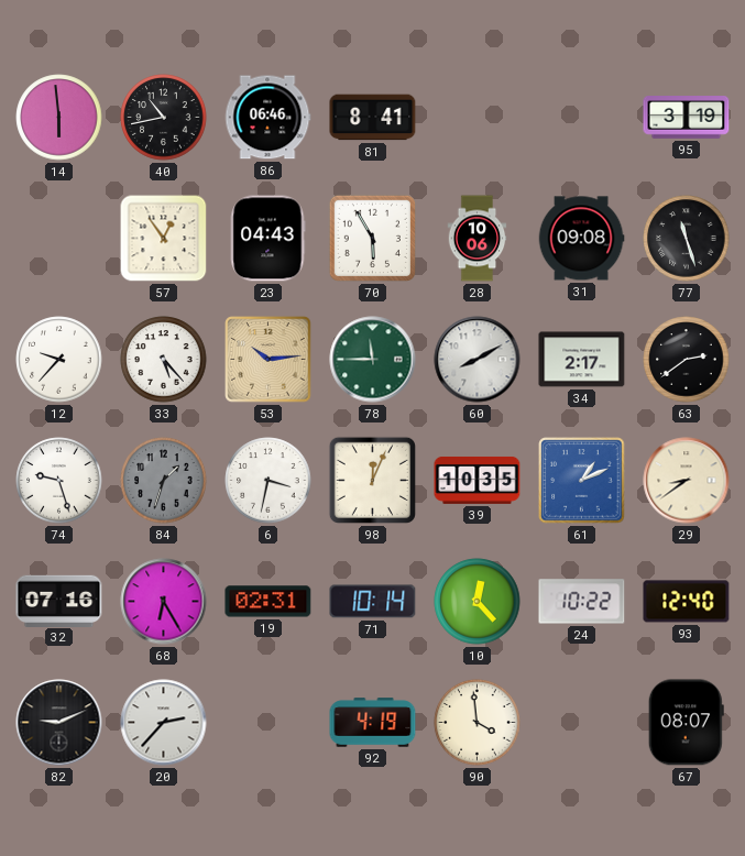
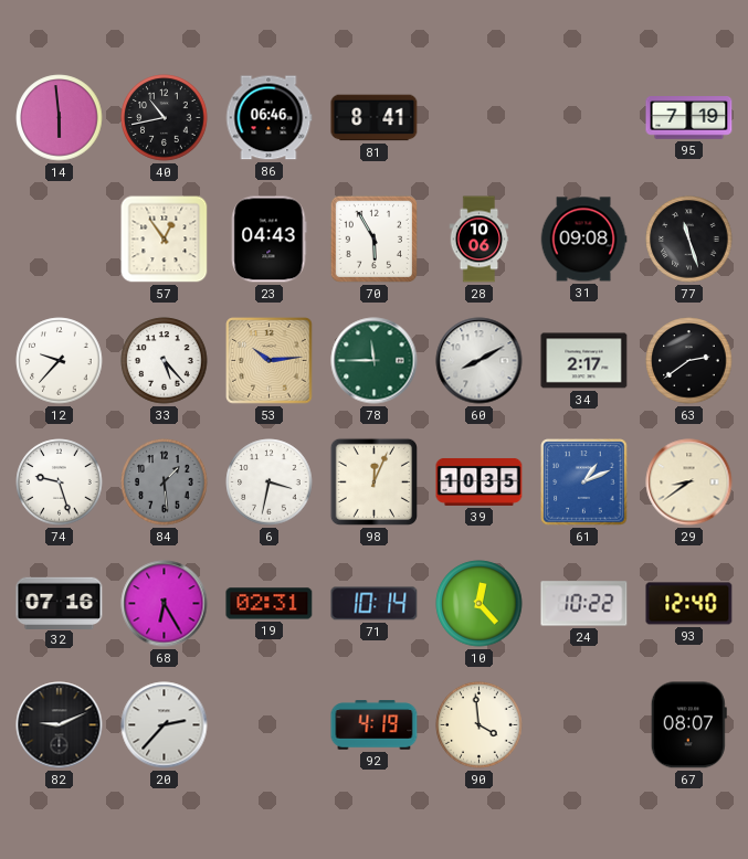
95: 3:19 -> 7:19 (689, 118)
84: 1:33 -> 1:29 (165, 482)
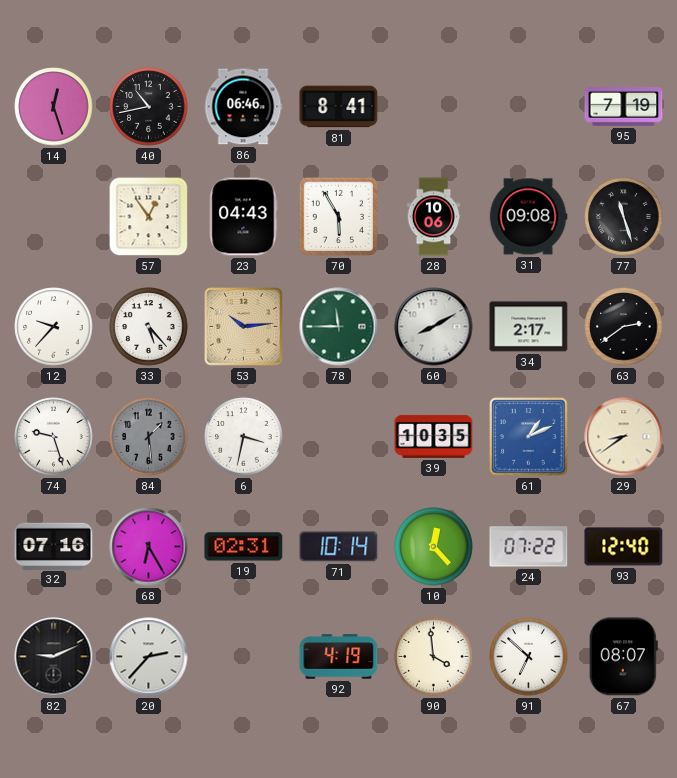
14: 5:59 -> 12:27 (54, 107)
98: 12:04 -> none (373, 481)
24: 10:22 -> 07:22 (529, 547)
91: none -> 6:52 (529, 657)
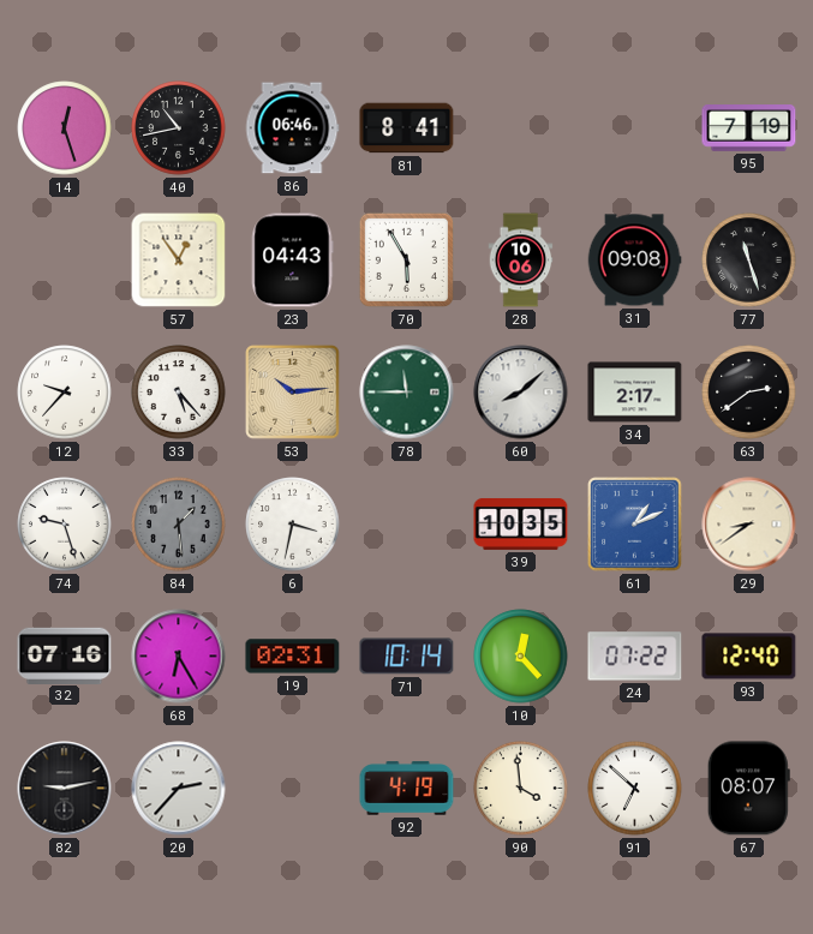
60: 8:10 -> 8:08 (521, 393)
82: 9:11 -> 9:13 (65, 789)
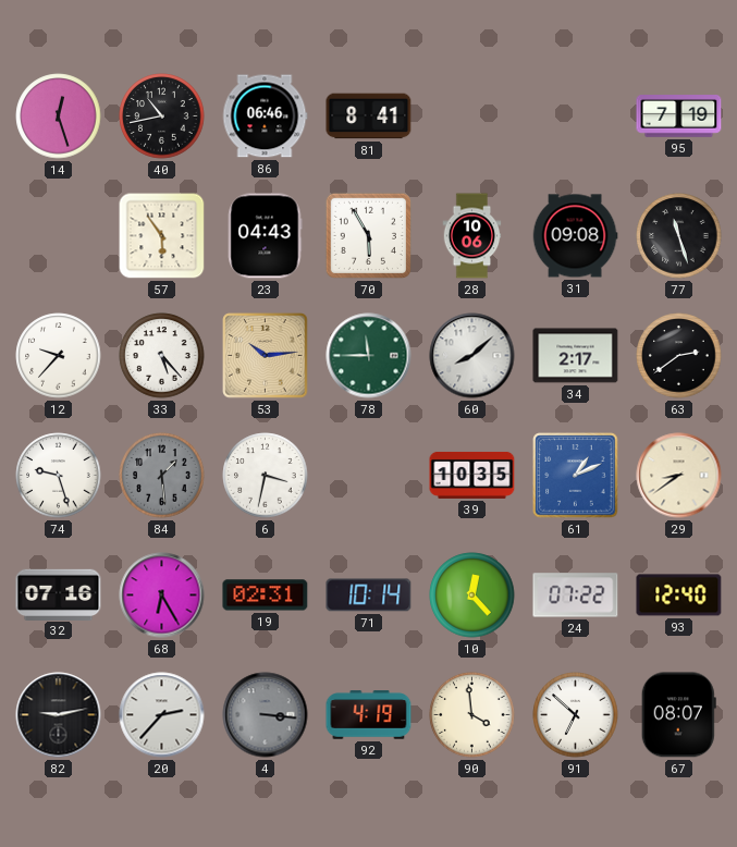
57: 12:54 -> 5:54 (162, 236)
4: none -> 3:16 (266, 715)
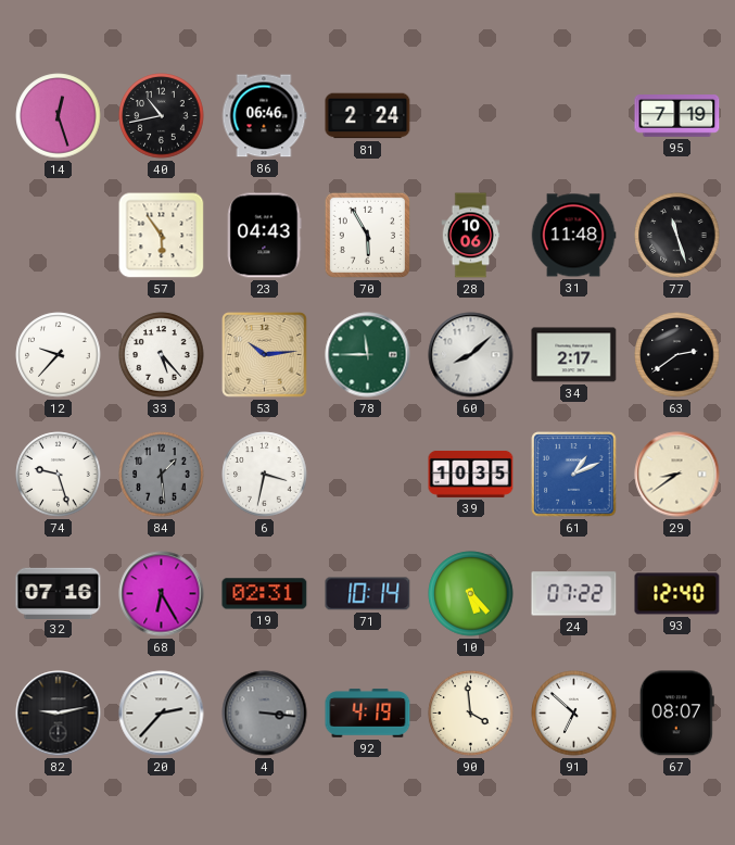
81: 8:41 -> 2:24 (368, 116)
31: 09:08 -> 11:48 (573, 236)
10: 12:23 -> 5:23 (471, 594)
